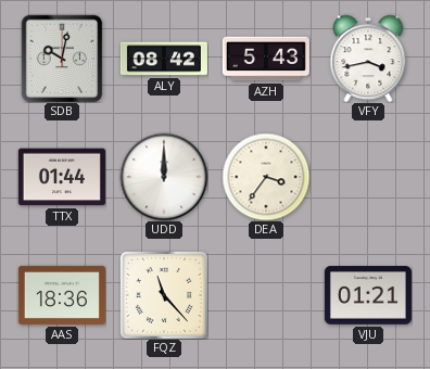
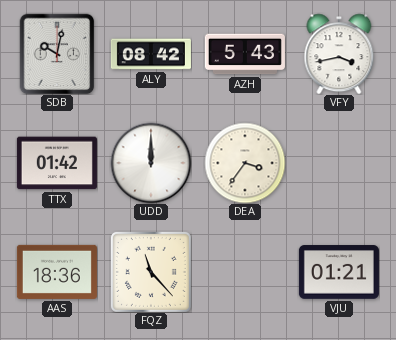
TTX: 01:44 -> 01:42 (57, 163)
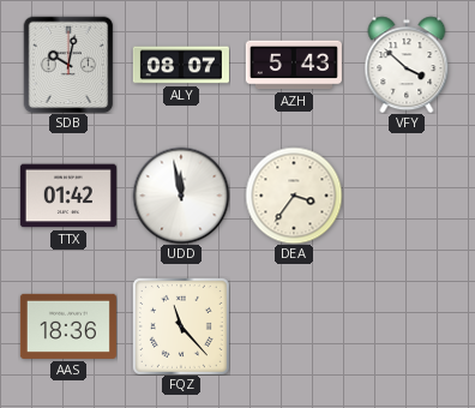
ALY: 08:42 -> 08:07 (181, 65)
VFY: 3:43 -> 3:52 (407, 65)
UDD: 12:00 -> 11:58 (181, 196)
VJU: 01:21 -> none (339, 272)
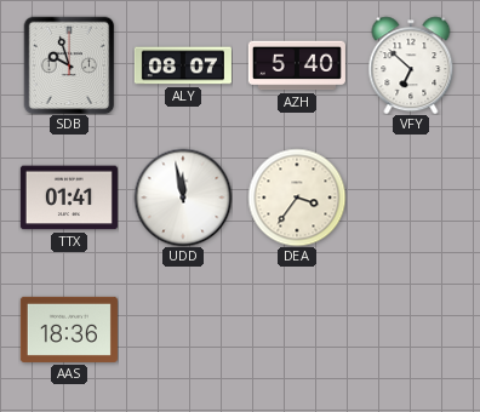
SDB: 10:02 -> 9:57 (69, 65)
AZH: 5:43 -> 5:40 (297, 65)
VFY: 3:52 -> 6:52 (411, 65)
TTX: 01:42 -> 01:41 (69, 198)
FQZ: 11:23 -> none (181, 326)
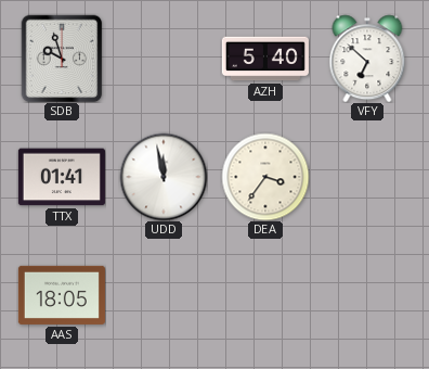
ALY: 08:07 -> none (183, 65)
AAS: 18:36 -> 18:05 (62, 295)
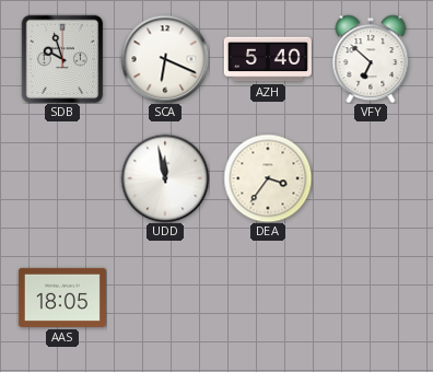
SCA: none -> 6:19 (165, 59)
TTX: 01:41 -> none (62, 177)
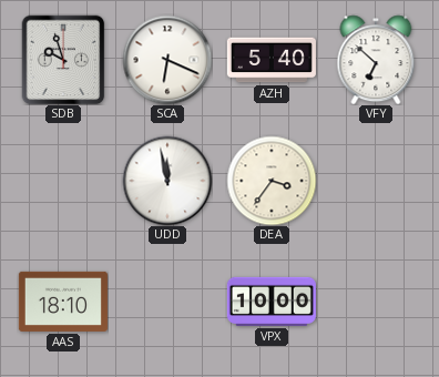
AAS: 18:05 -> 18:10 (63, 302)
VPX: none -> 10:00 (272, 302)
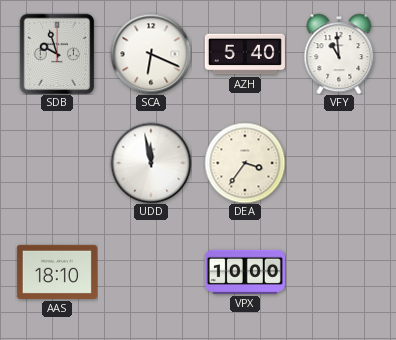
VFY: 6:52 -> 10:59 (339, 54)
